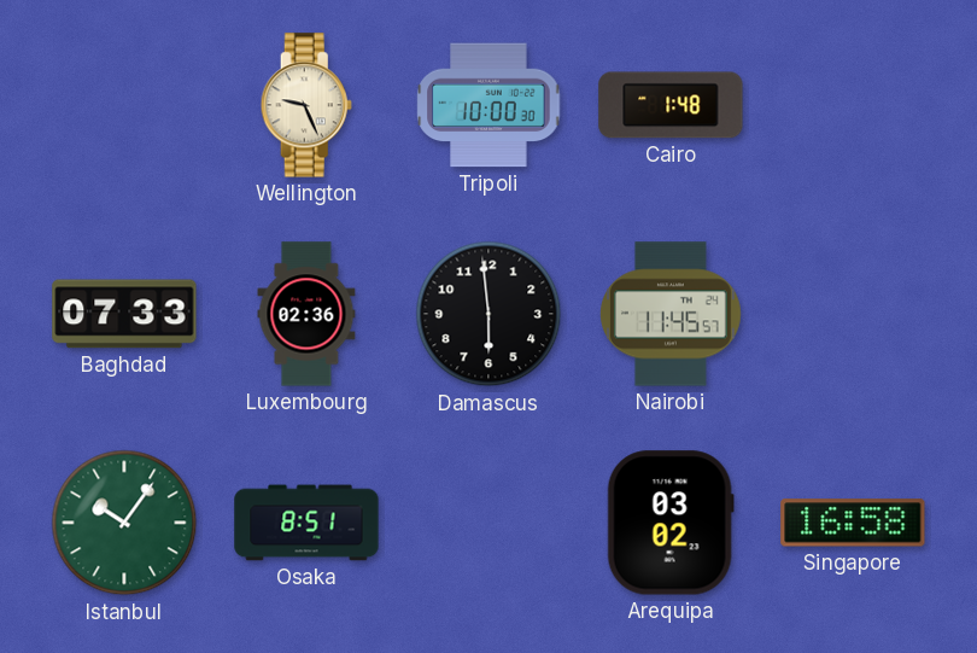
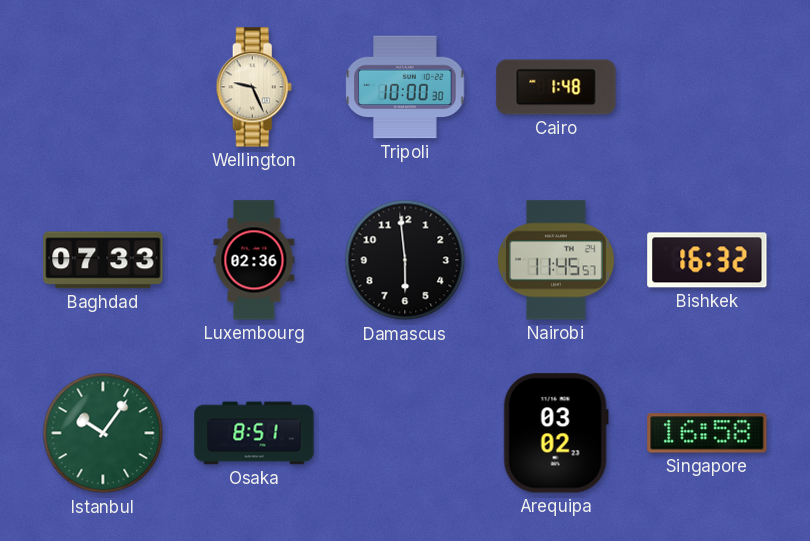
Bishkek: none -> 16:32 (707, 260)
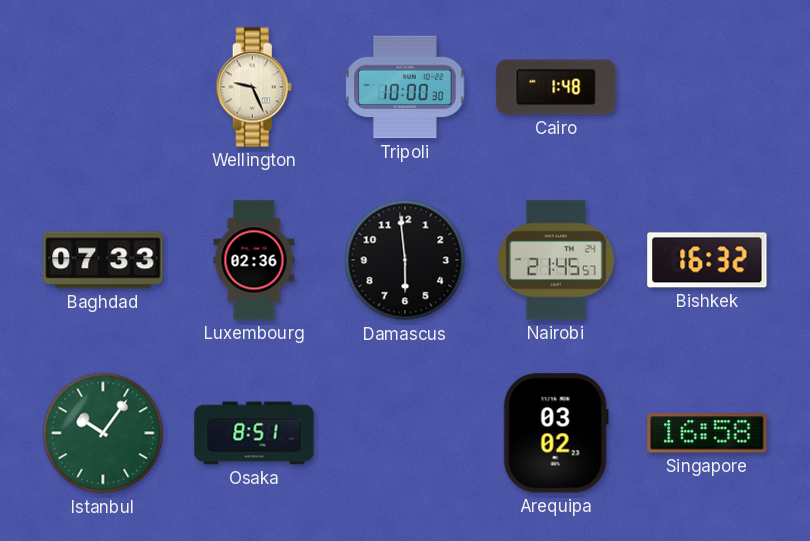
Nairobi: 11:45 -> 21:45 (557, 260)
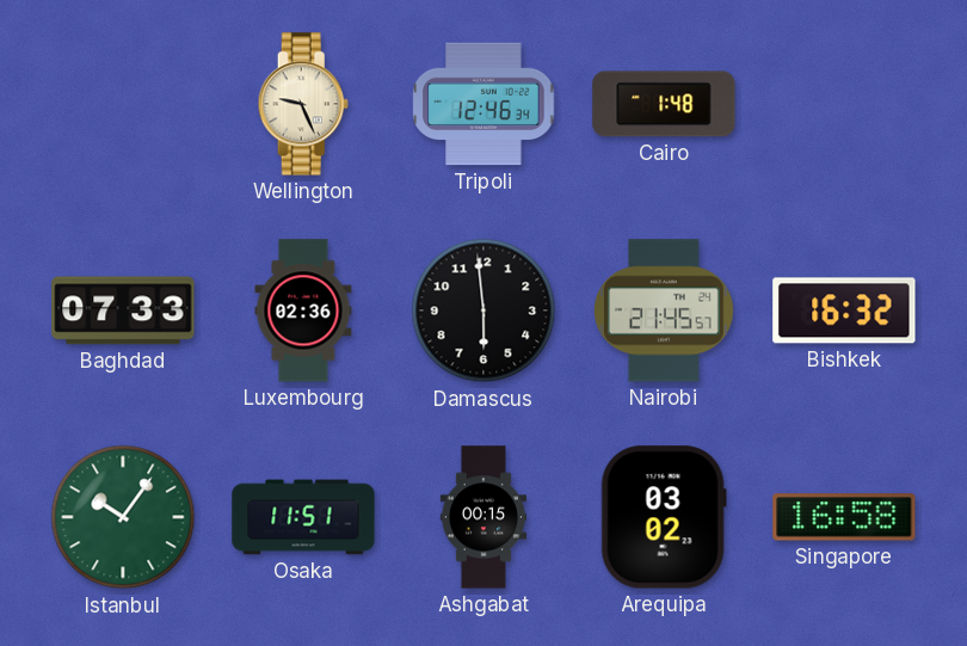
Tripoli: 10:00 -> 12:46 (483, 104)
Osaka: 8:51 -> 11:51 (303, 517)
Ashgabat: none -> 00:15 (482, 517)
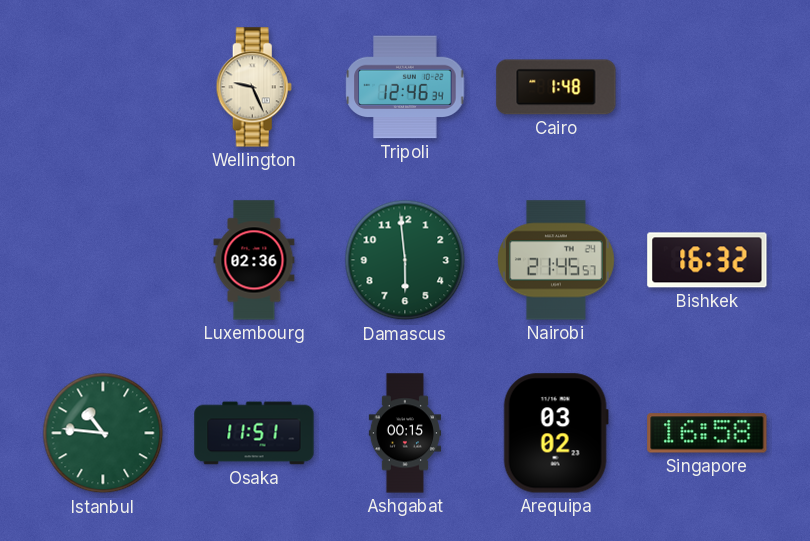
Baghdad: 07:33 -> none (123, 310)
Damascus dial: black -> green (405, 260)
Istanbul: 10:06 -> 10:46 (103, 433)
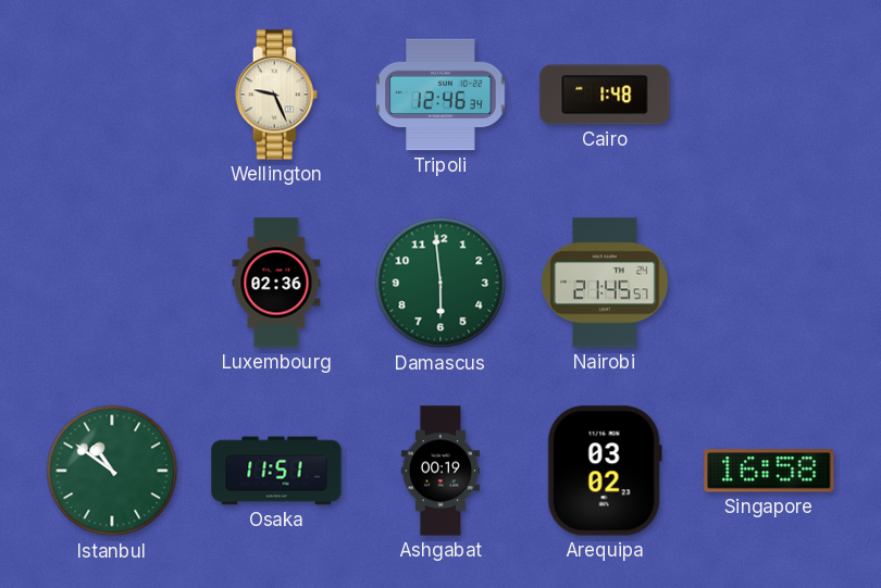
Bishkek: 16:32 -> none (707, 260)
Istanbul: 10:46 -> 10:51 (112, 471)
Ashgabat: 00:15 -> 00:19 (439, 471)
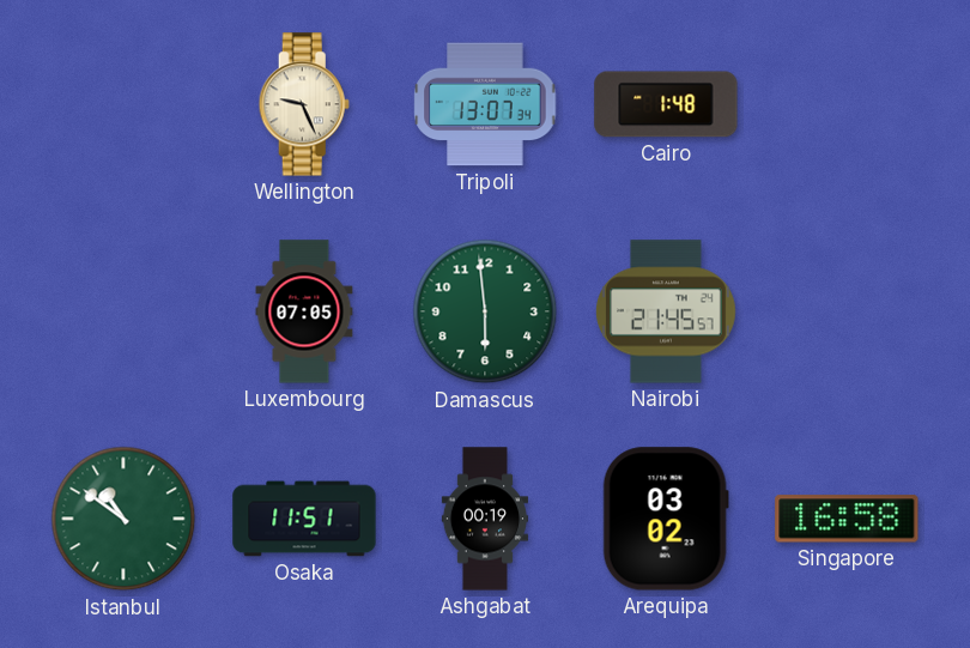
Tripoli: 12:46 -> 13:07 (485, 104)
Luxembourg: 02:36 -> 07:05 (304, 311)
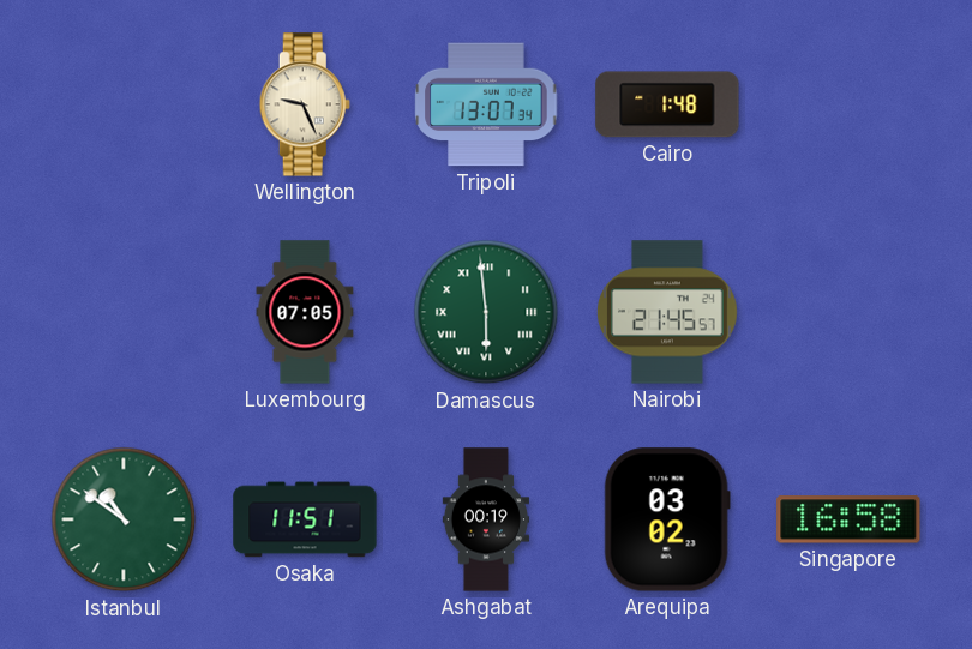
Damascus numerals: Arabic -> Roman (486, 312)
